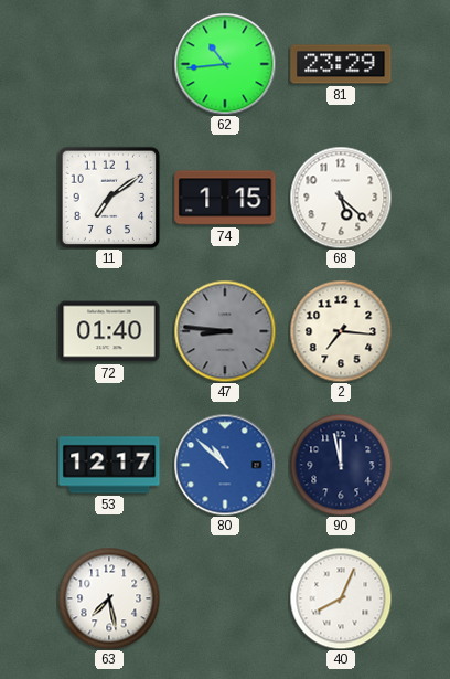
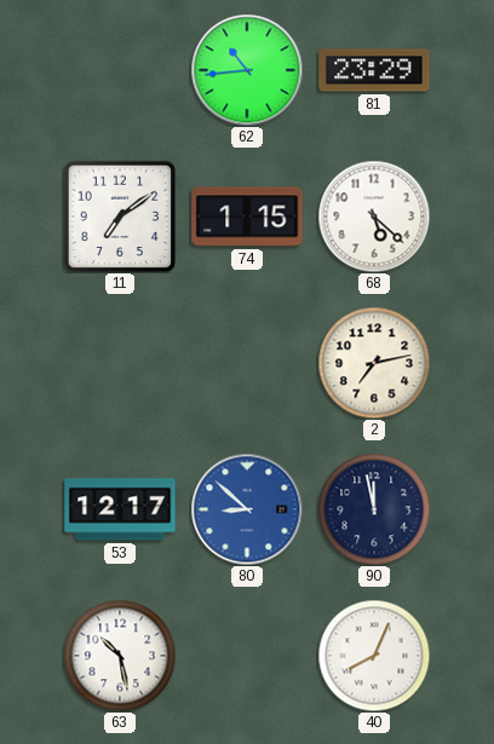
72: 01:40 -> none (109, 331)
47: 8:46 -> none (225, 331)
2: 7:16 -> 7:13 (374, 363)
80: 10:52 -> 8:52 (247, 509)
63: 7:28 -> 10:28 (120, 656)
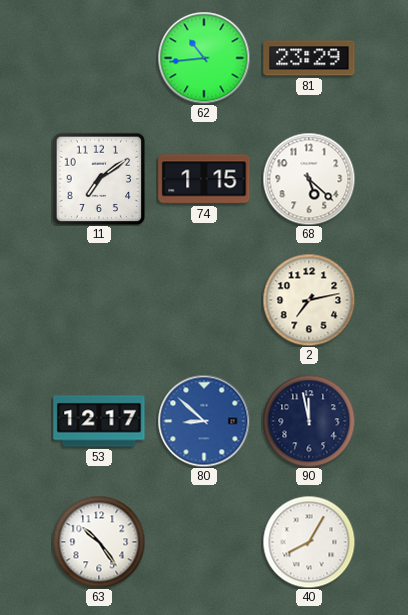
63: 10:28 -> 10:24 (99, 542)
40: 8:04 -> 8:05 (309, 542)
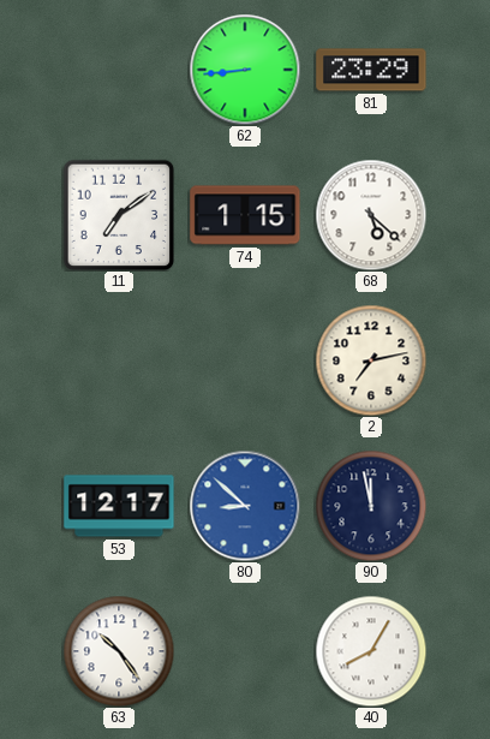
62: 10:44 -> 8:44 (245, 70)
